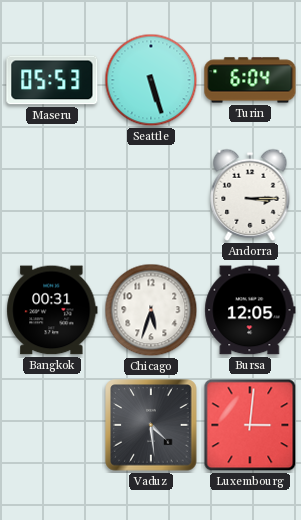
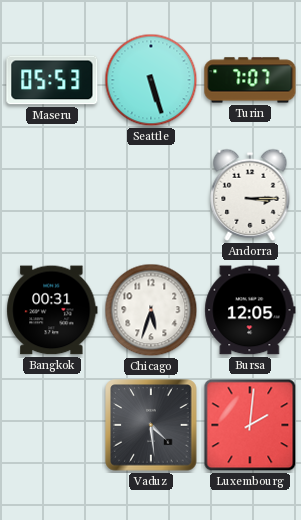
Turin: 6:04 -> 7:07 (250, 80)
Luxembourg: 3:01 -> 2:01 (250, 425)
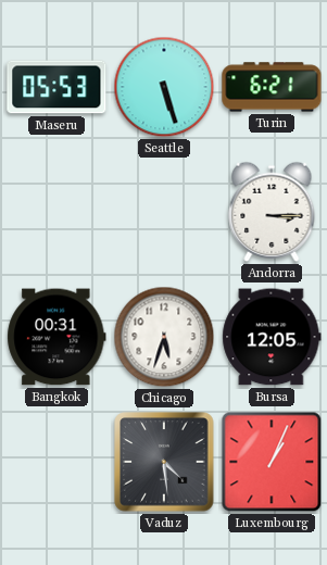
Turin: 7:07 -> 6:21 (272, 87)
Luxembourg: 2:01 -> 1:04 (272, 462)
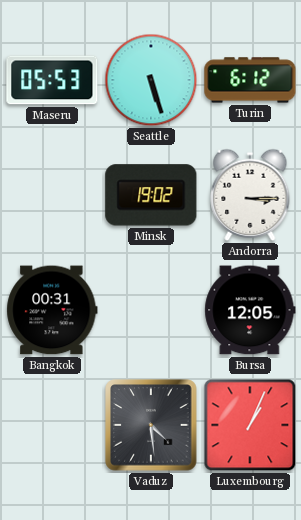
Turin: 6:21 -> 6:12 (250, 80)
Minsk: none -> 19:02 (151, 195)
Chicago: 5:33 -> none (164, 337)
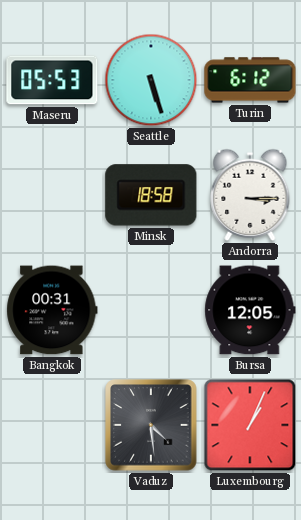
Minsk: 19:02 -> 18:58 (151, 195)
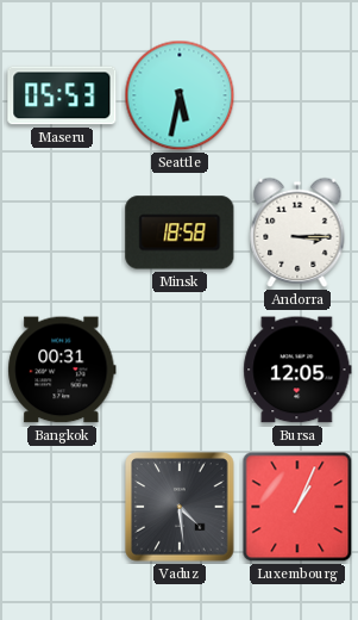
Seattle: 5:27 -> 5:32 (180, 95)
Turin: 6:12 -> none (250, 80)
